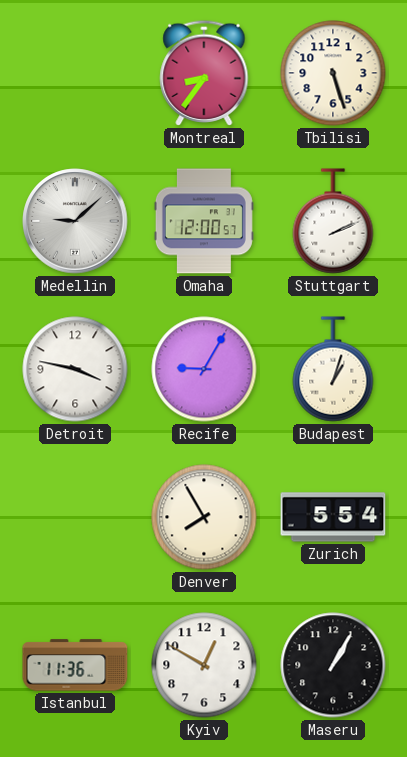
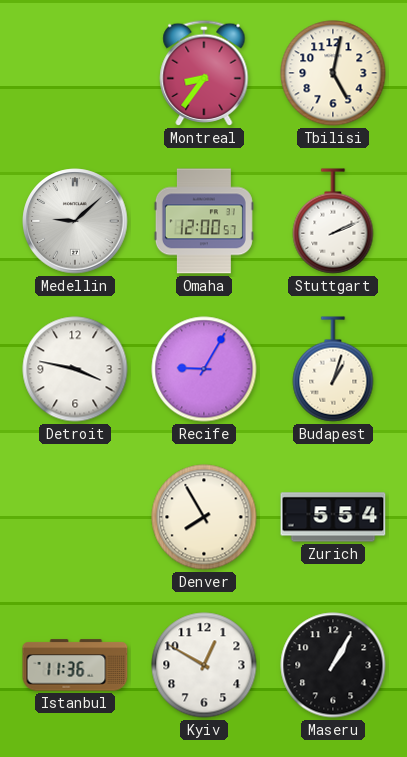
Tbilisi: 5:27 -> 5:02 (333, 73)
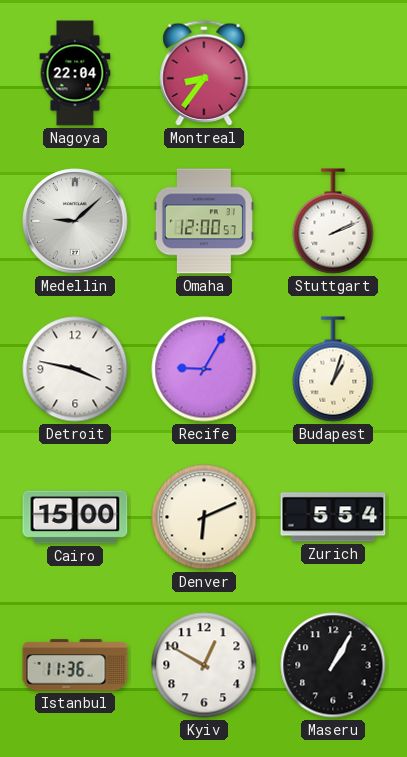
Nagoya: none -> 22:04 (75, 73)
Tbilisi: 5:02 -> none (333, 73)
Cairo: none -> 15:00 (75, 517)
Denver: 7:55 -> 6:11 (204, 517)
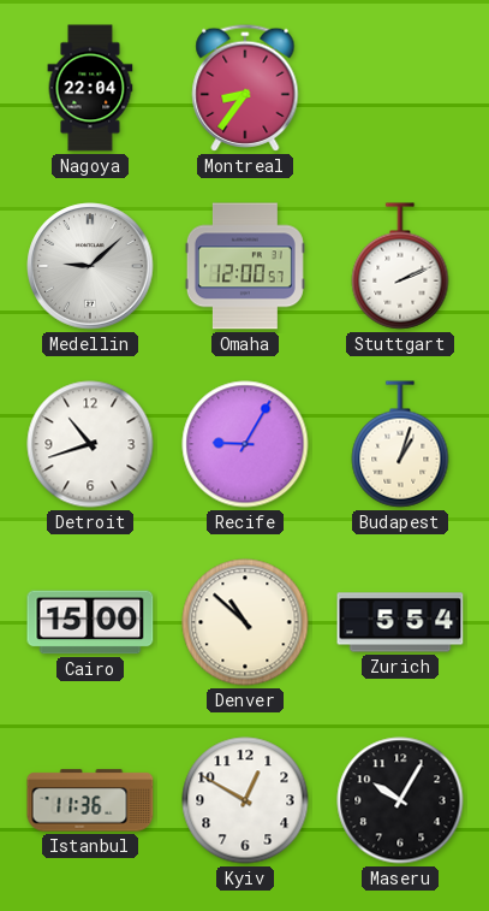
Detroit: 3:47 -> 10:42 (90, 444)
Denver: 6:11 -> 10:52 (245, 622)
Maseru: 1:05 -> 10:05 (400, 800)
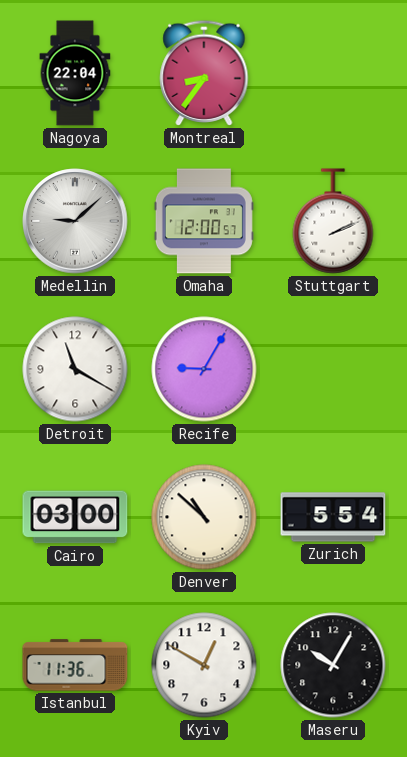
Detroit: 10:42 -> 11:20 (75, 369)
Budapest: 1:03 -> none (400, 444)
Cairo: 15:00 -> 03:00 (75, 517)
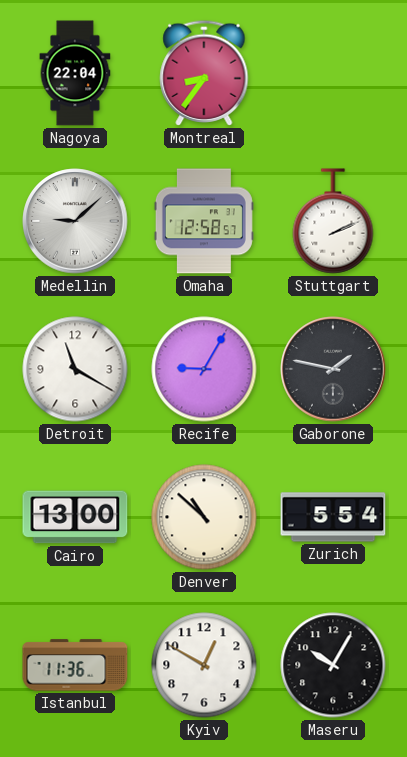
Omaha: 12:00 -> 12:58 (204, 221)
Gaborone: none -> 1:47 (333, 369)
Cairo: 03:00 -> 13:00 (75, 517)
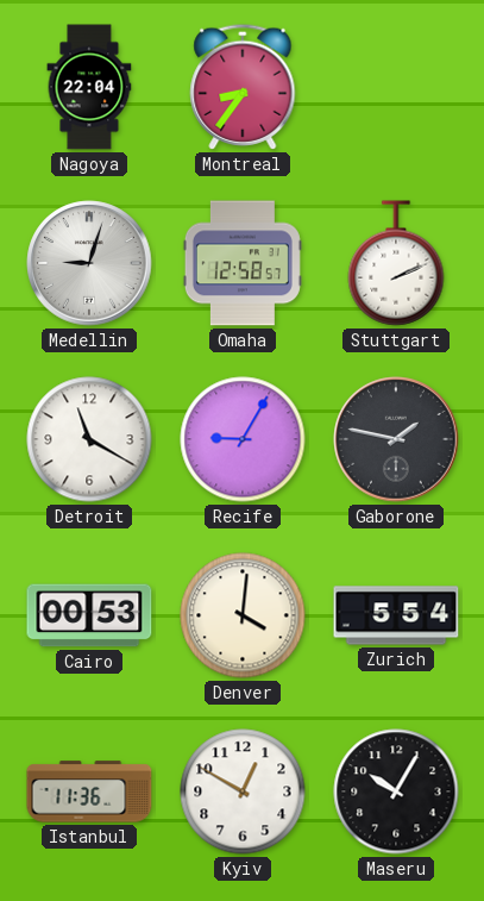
Medellin: 9:08 -> 9:03 (89, 263)
Cairo: 13:00 -> 00:53 (89, 615)
Denver: 10:52 -> 4:01 (243, 615)
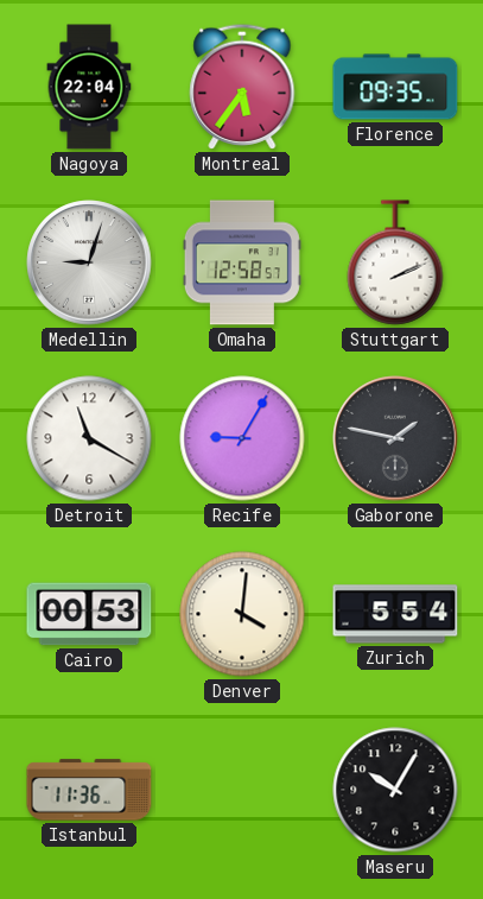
Montreal: 8:36 -> 5:36 (242, 87)
Florence: none -> 09:35 (395, 87)
Kyiv: 12:50 -> none (243, 791)
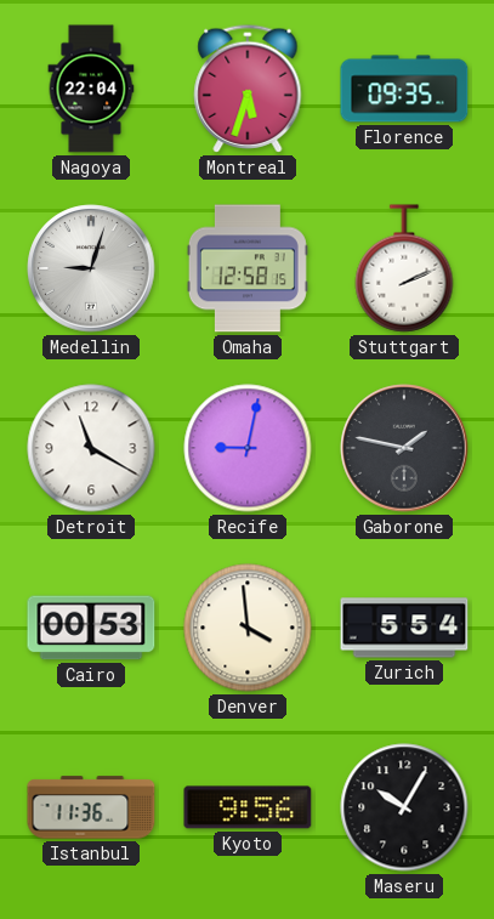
Montreal: 5:36 -> 5:33 (248, 89)
Omaha: 12:58:57 -> 12:58:15 (248, 268)
Recife: 9:05 -> 9:02 (248, 448)
Denver: 4:01 -> 3:59 (248, 628)
Kyoto: none -> 9:56 (248, 807)
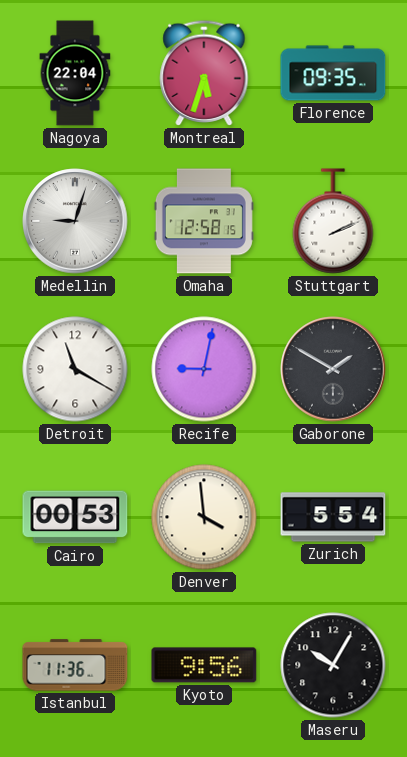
Gaborone: 1:47 -> 1:50 (333, 369)
